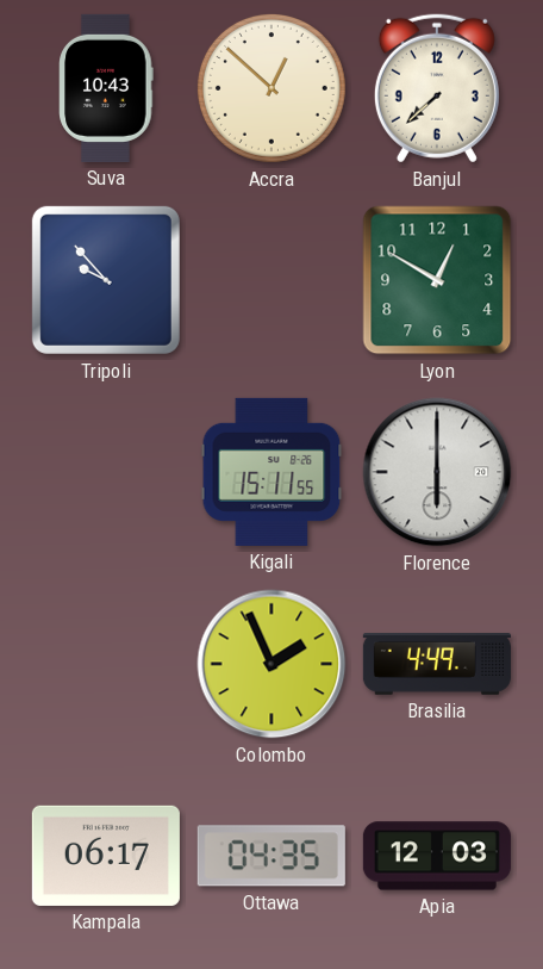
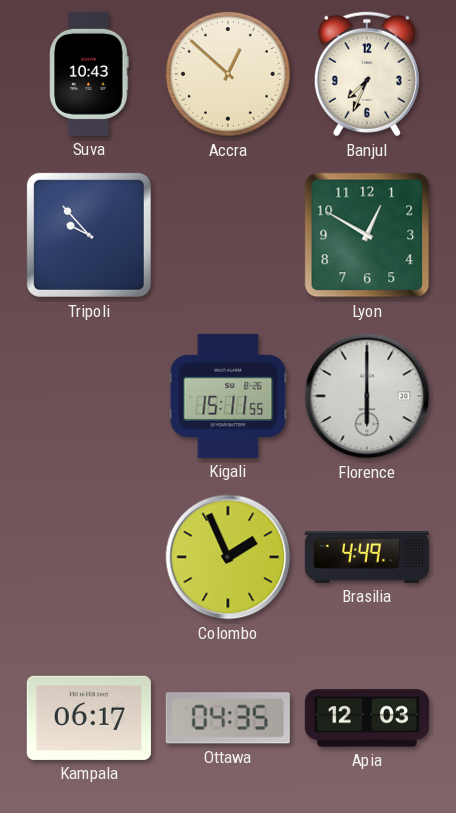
Banjul: 7:38 -> 7:34 (367, 74)
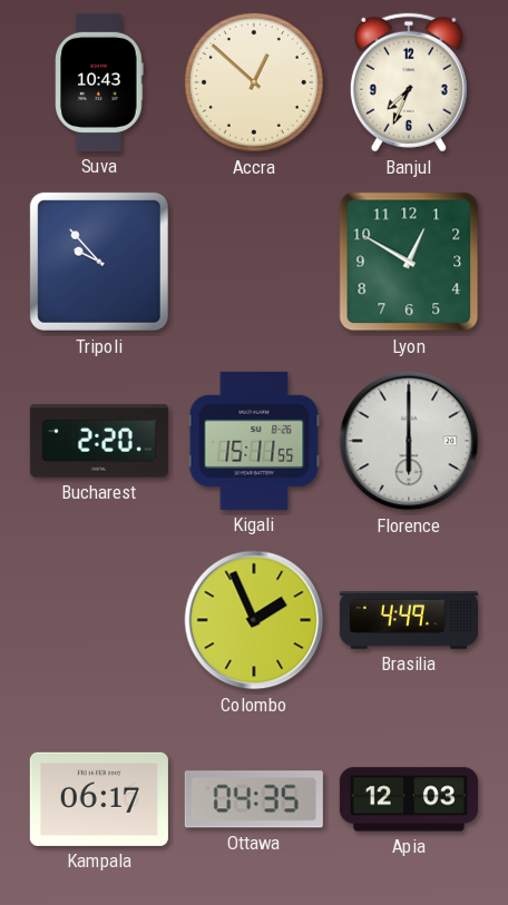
Bucharest: none -> 2:20 (99, 441)
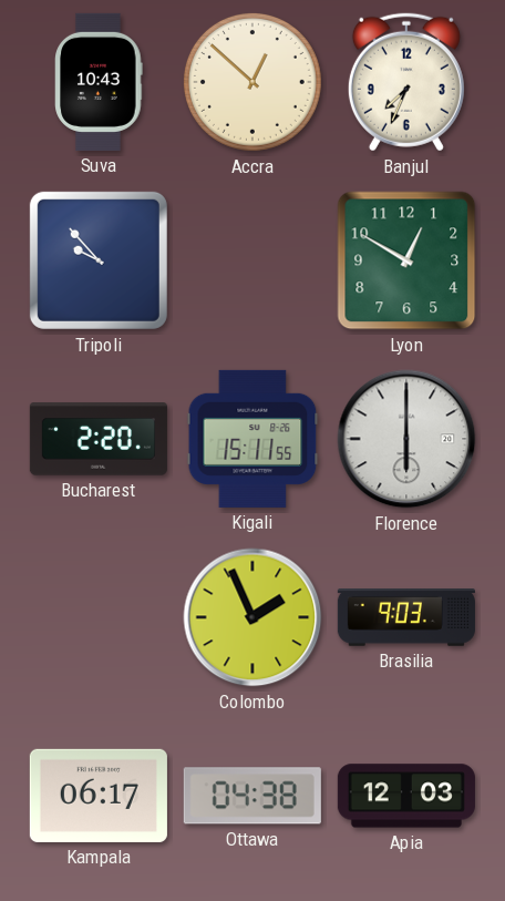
Brasilia: 4:49 -> 9:03 (406, 618)
Ottawa: 04:35 -> 04:38 (252, 796)
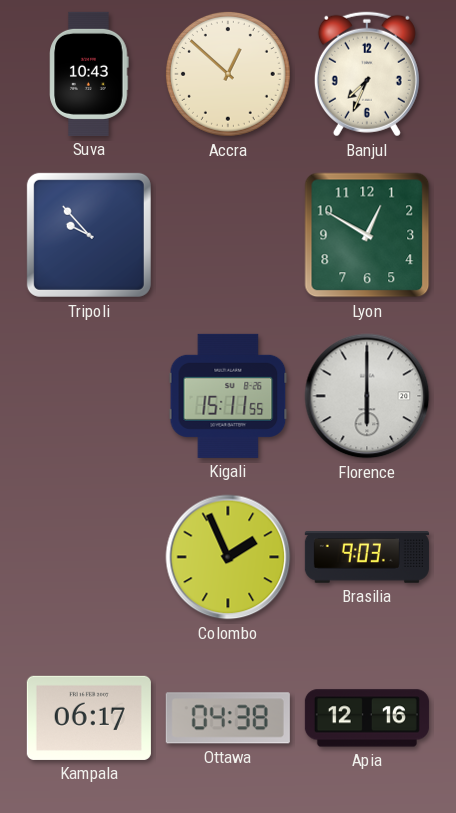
Bucharest: 2:20 -> none (99, 439)
Apia: 12:03 -> 12:16 (367, 718)
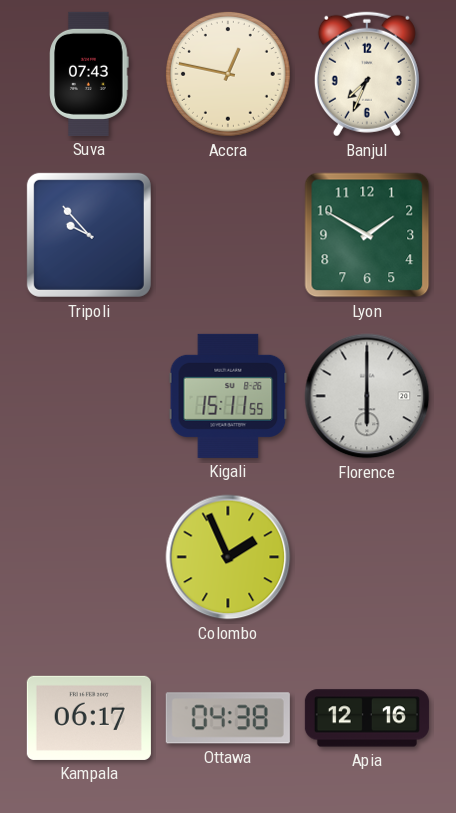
Suva: 10:43 -> 07:43 (89, 74)
Accra: 12:52 -> 12:47 (228, 74)
Lyon: 12:50 -> 1:50 (367, 235)
Brasilia: 9:03 -> none (367, 558)
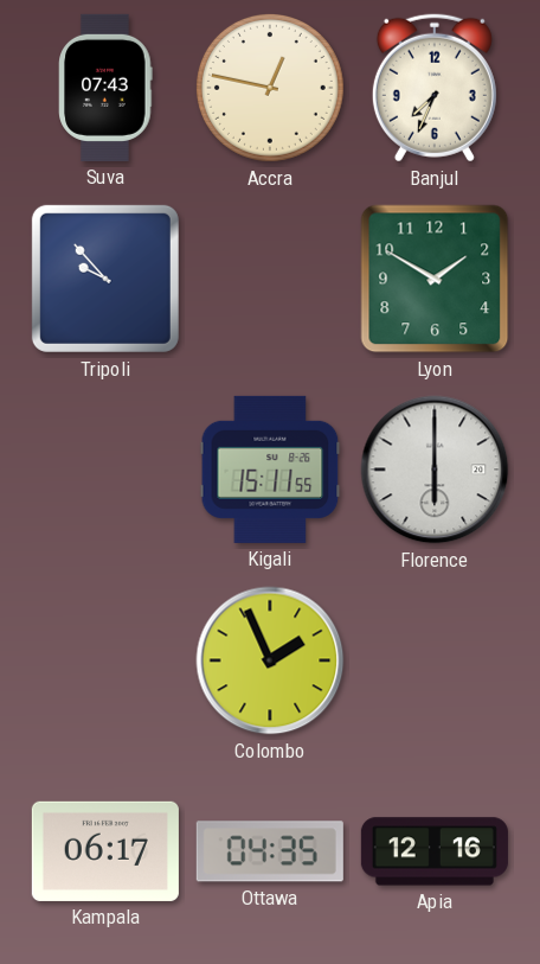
Ottawa: 04:38 -> 04:35 (270, 851)
